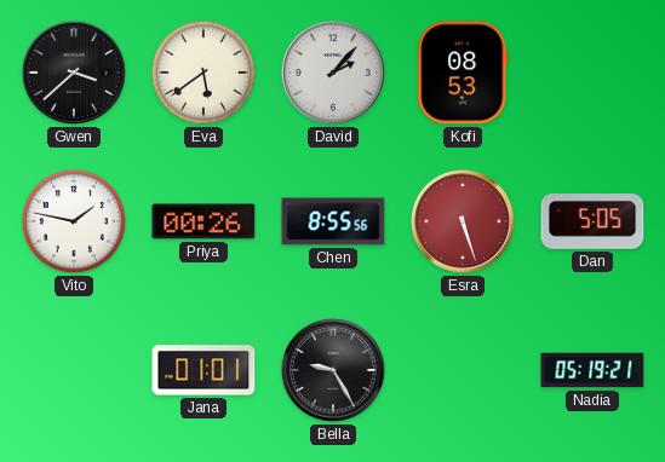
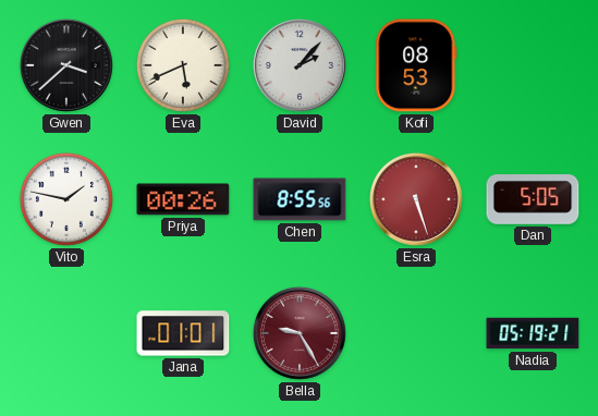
Eva: 5:39 -> 5:41 (183, 65)
Bella dial: black -> burgundy (300, 333)
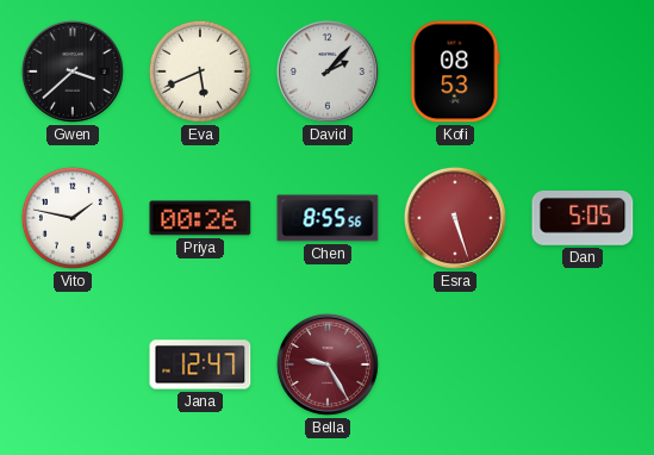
Jana: 01:01 -> 12:47 (200, 364)
Nadia: 05:19 -> none (533, 333)
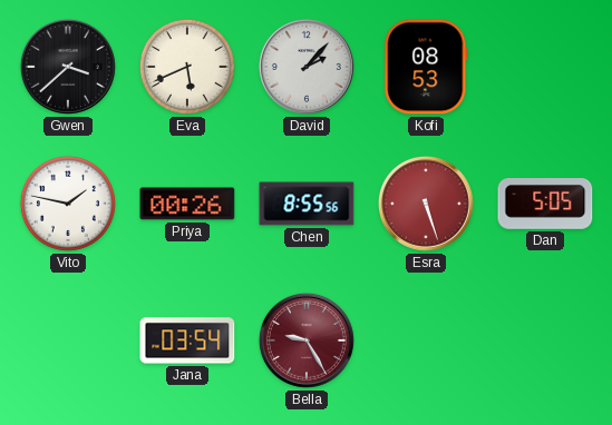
Jana: 12:47 -> 03:54 (187, 340)
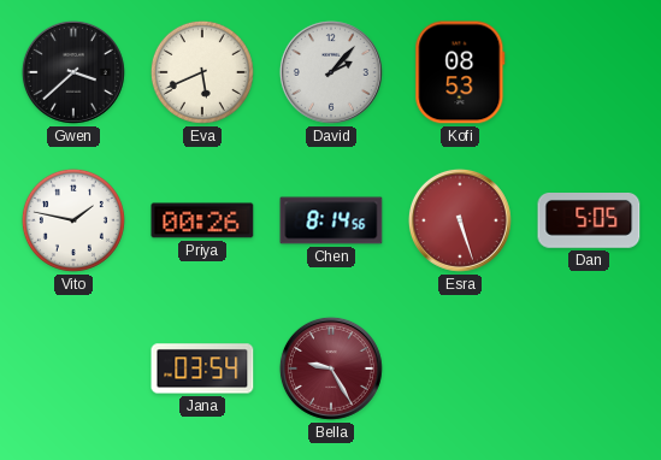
Chen: 8:55 -> 8:14 (331, 220)
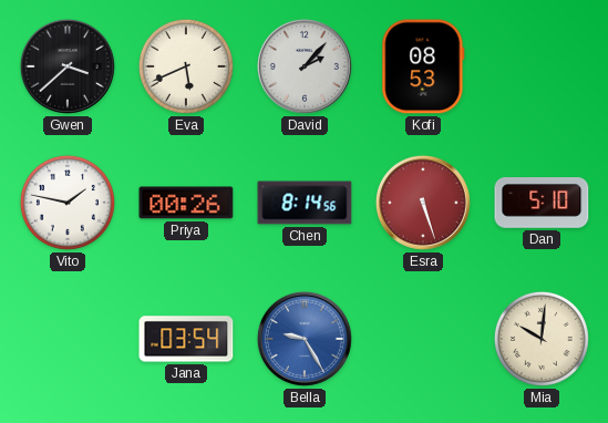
Dan: 5:05 -> 5:10 (542, 204)
Bella dial: burgundy -> blue (305, 339)
Mia: none -> 10:01 (542, 339)
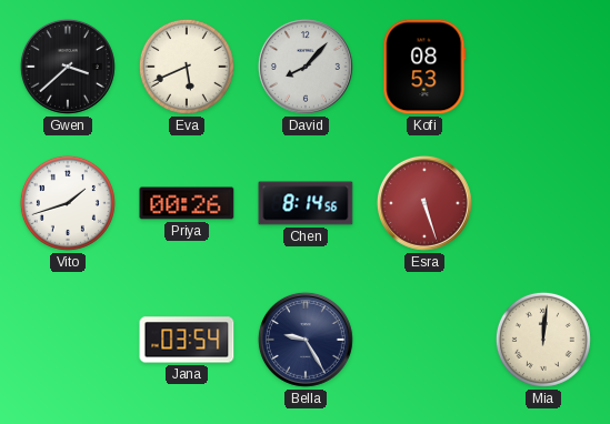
David: 2:07 -> 8:07 (306, 67)
Vito: 1:47 -> 1:42 (68, 203)
Dan: 5:10 -> none (542, 204)
Bella dial: blue -> navy (306, 340)
Mia: 10:01 -> 12:01 (543, 340)
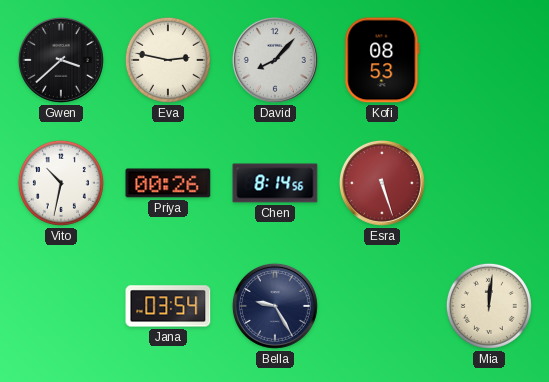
Eva: 5:41 -> 2:47 (168, 60)
Vito: 1:42 -> 10:32 (61, 183)
